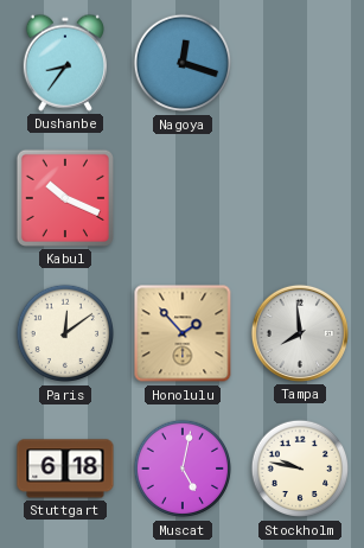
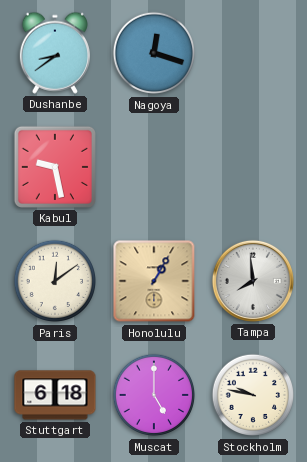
Dushanbe: 8:36 -> 8:39 (54, 53)
Kabul: 10:19 -> 9:28 (55, 167)
Honolulu: 1:53 -> 1:05 (154, 281)
Muscat: 5:02 -> 5:00 (154, 395)
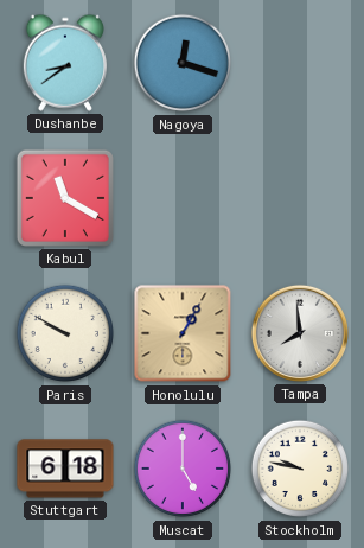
Kabul: 9:28 -> 11:20 (65, 198)
Paris: 12:09 -> 9:50 (65, 333)
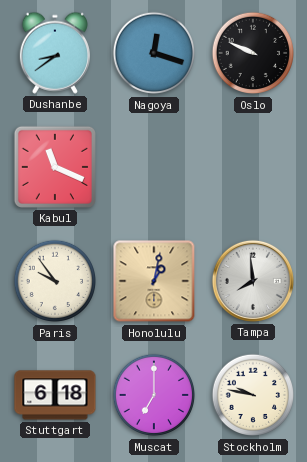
Oslo: none -> 9:49 (253, 53)
Kabul: 11:20 -> 11:19 (55, 167)
Paris: 9:50 -> 9:54 (55, 281)
Honolulu: 1:05 -> 1:02 (154, 281)
Muscat: 5:00 -> 7:00 (154, 395)
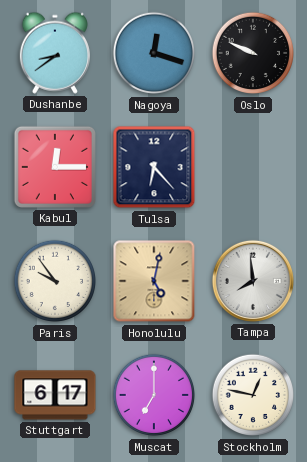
Kabul: 11:19 -> 12:15 (55, 167)
Tulsa: none -> 6:23 (154, 167)
Honolulu: 1:02 -> 5:02 (154, 281)
Stuttgart: 6:18 -> 6:17 (55, 395)
Stockholm: 9:47 -> 12:47 (253, 395)
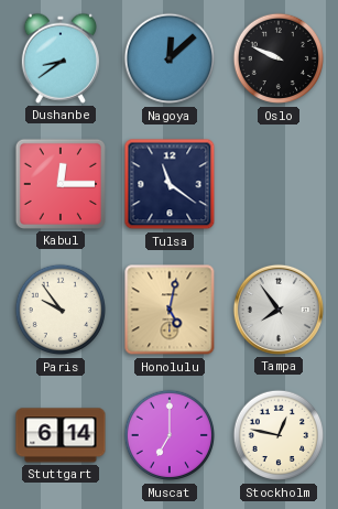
Nagoya: 12:18 -> 12:08 (170, 58)
Tulsa: 6:23 -> 11:21 (170, 184)
Tampa: 7:59 -> 7:54 (279, 310)
Stuttgart: 6:17 -> 6:14 (61, 435)
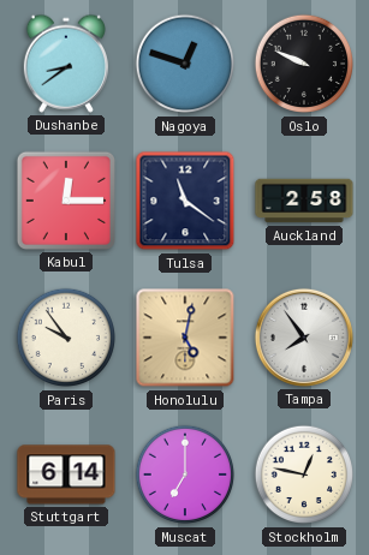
Nagoya: 12:08 -> 12:48 (185, 64)
Auckland: none -> 2:58 (304, 201)
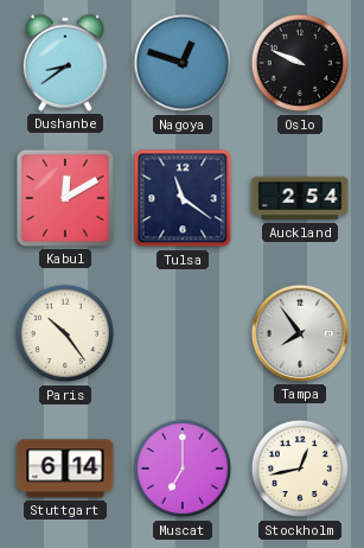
Kabul: 12:15 -> 12:10 (65, 198)
Auckland: 2:58 -> 2:54 (300, 198)
Paris: 9:54 -> 10:24 (65, 333)
Honolulu: 5:02 -> none (185, 338)
Stockholm: 12:47 -> 12:43 (300, 469)
